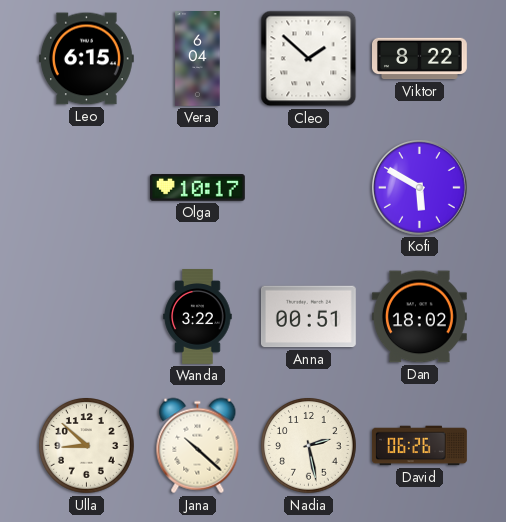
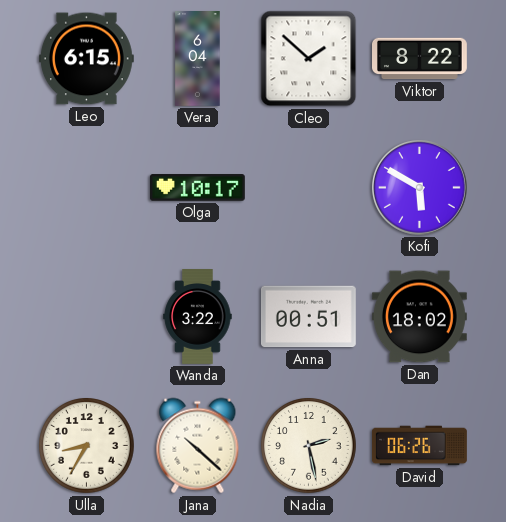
Ulla: 8:52 -> 8:35 (87, 446)
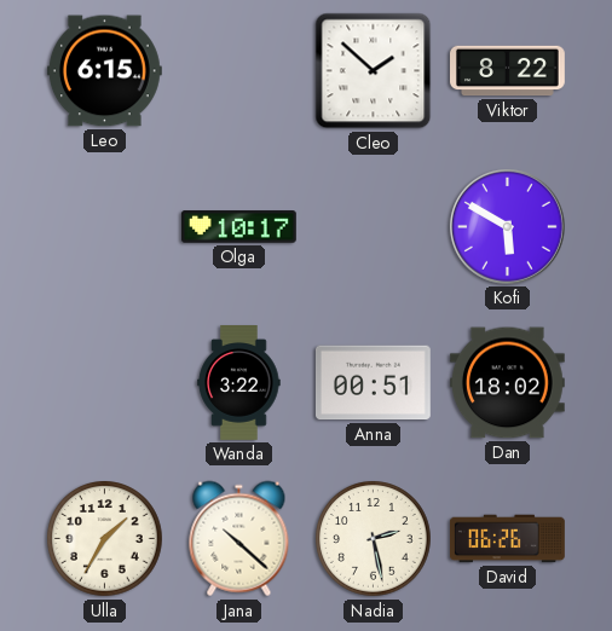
Vera: 6:04 -> none (198, 59)
Ulla: 8:35 -> 1:35 (105, 539)
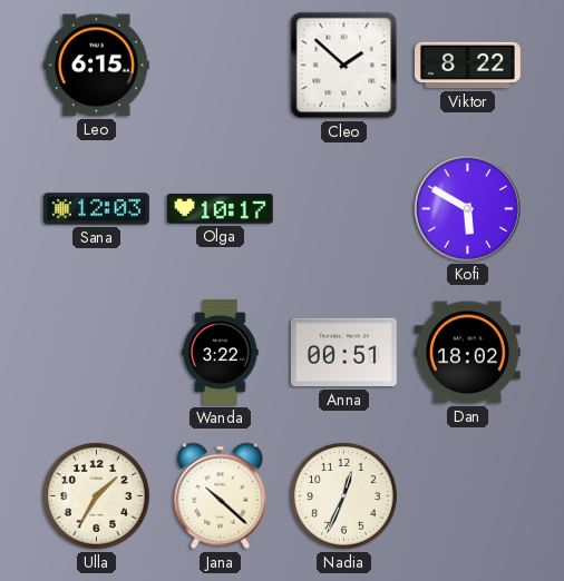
Sana: none -> 12:03 (97, 209)
Nadia: 2:28 -> 12:34 (344, 496)
David: 06:26 -> none (508, 539)
